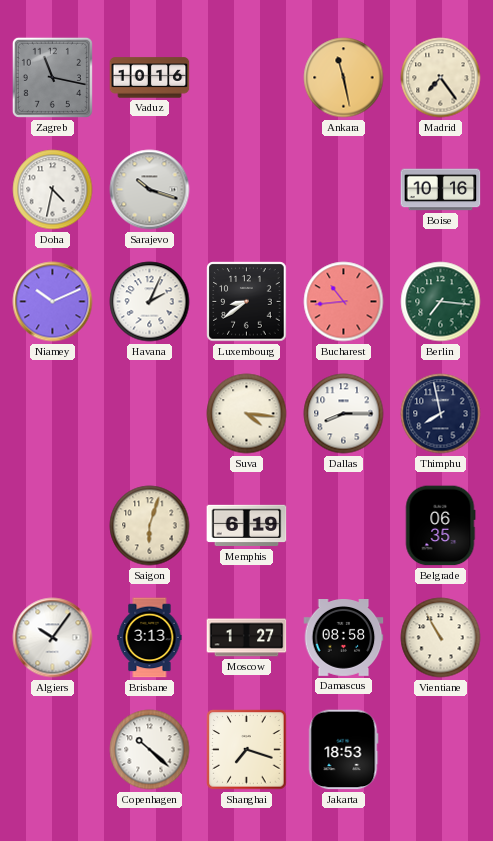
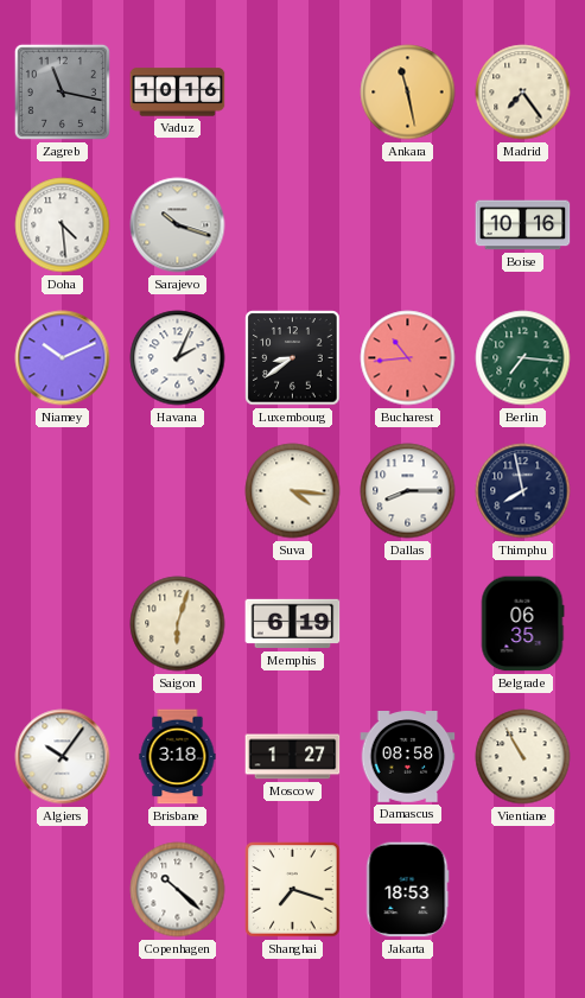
Doha: 4:32 -> 4:29 (63, 225)
Brisbane: 3:13 -> 3:18 (178, 757)
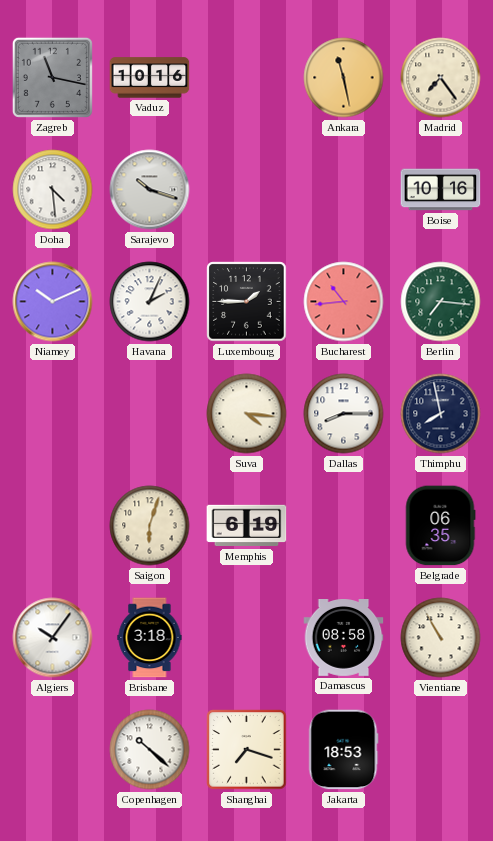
Luxembourg: 8:39 -> 1:45 (247, 302)
Moscow: 1:27 -> none (293, 757)
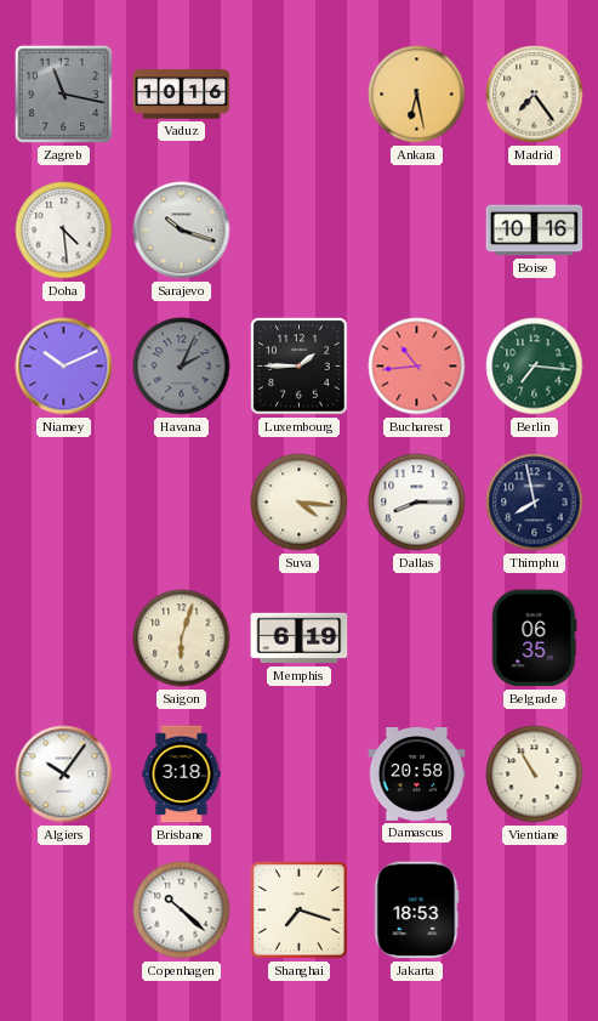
Ankara: 11:28 -> 6:28 (417, 95)
Havana dial: white -> grey (182, 367)
Damascus: 08:58 -> 20:58 (417, 775)
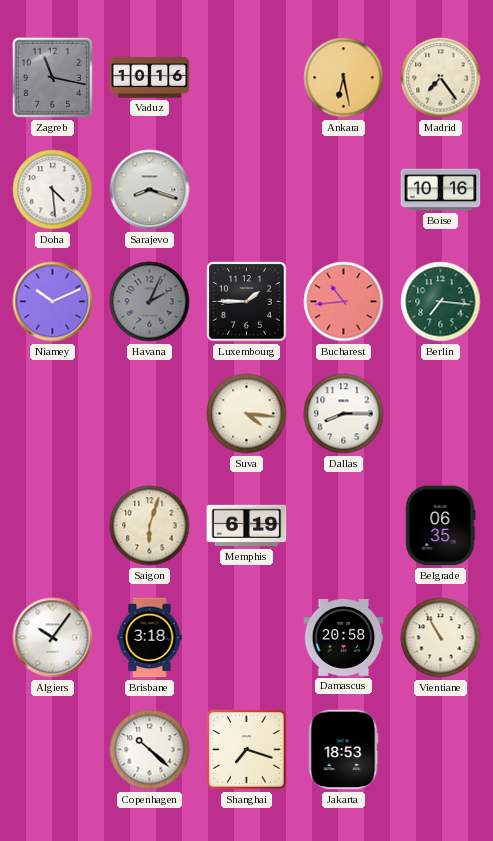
Sarajevo: 10:18 -> 8:18 (150, 190)
Thimphu: 7:58 -> none (535, 503)
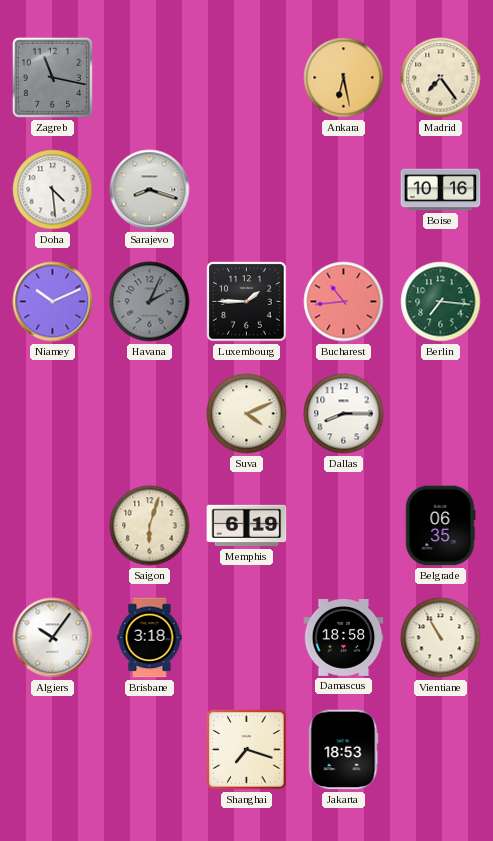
Vaduz: 10:16 -> none (150, 78)
Suva: 4:16 -> 4:11 (247, 414)
Damascus: 20:58 -> 18:58 (344, 638)
Copenhagen: 10:22 -> none (150, 750)
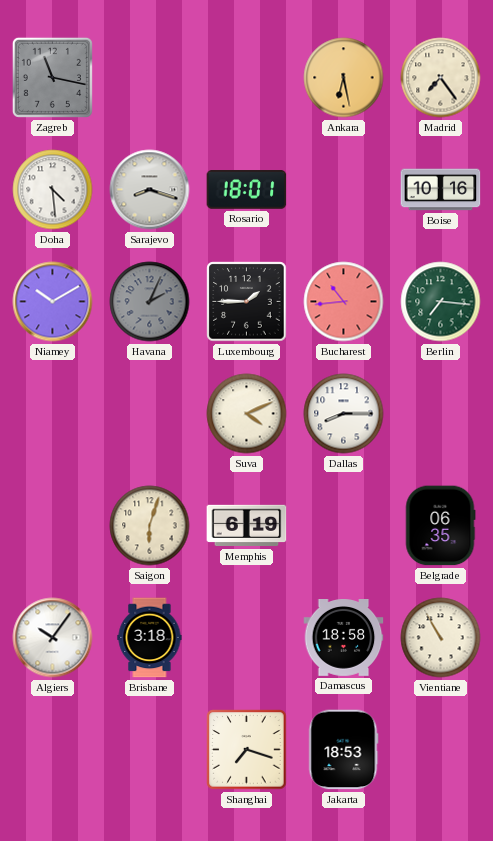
Rosario: none -> 18:01 (247, 190)
Niamey: 10:11 -> 10:10 (53, 302)
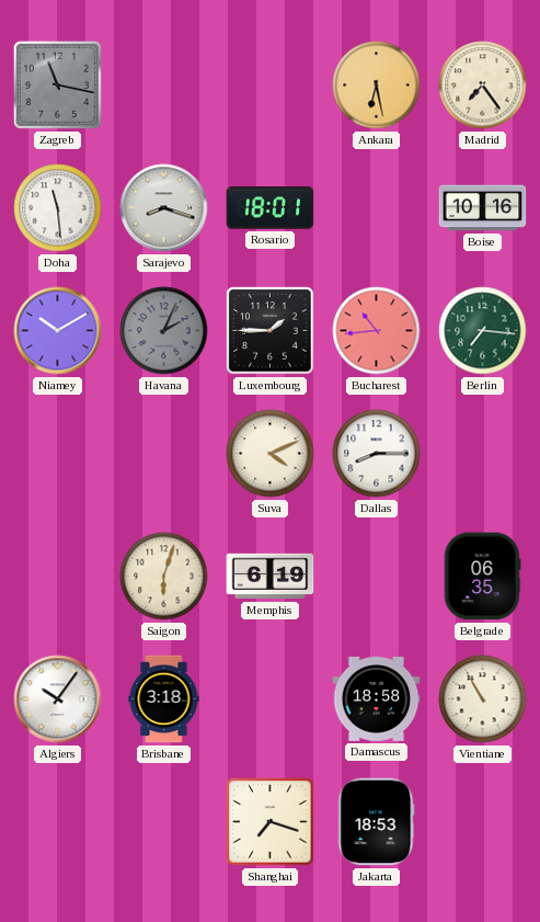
Doha: 4:29 -> 11:29 (58, 208)
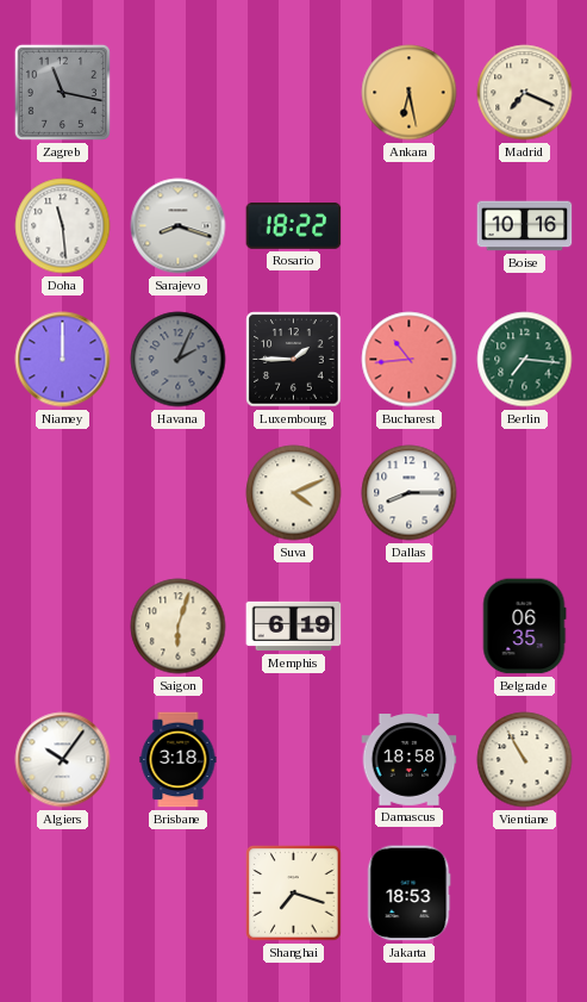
Madrid: 7:24 -> 7:19 (525, 93)
Rosario: 18:01 -> 18:22 (294, 226)
Niamey: 10:10 -> 12:00 (63, 360)
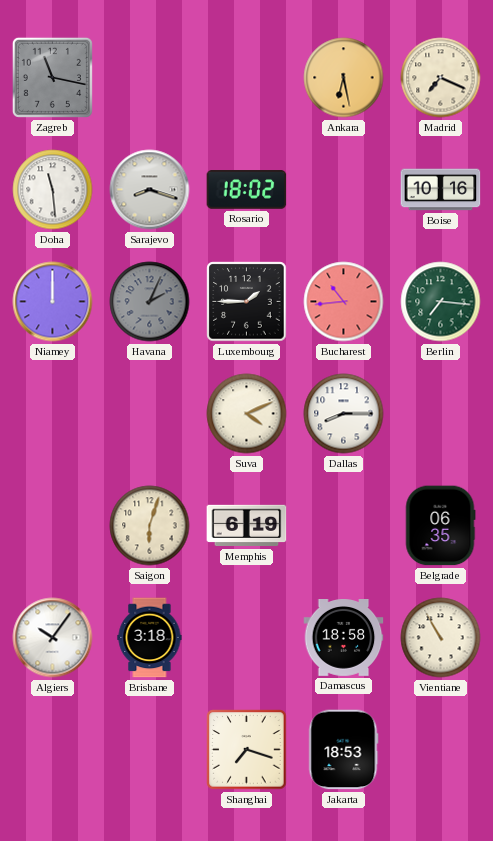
Rosario: 18:22 -> 18:02 (247, 190)
